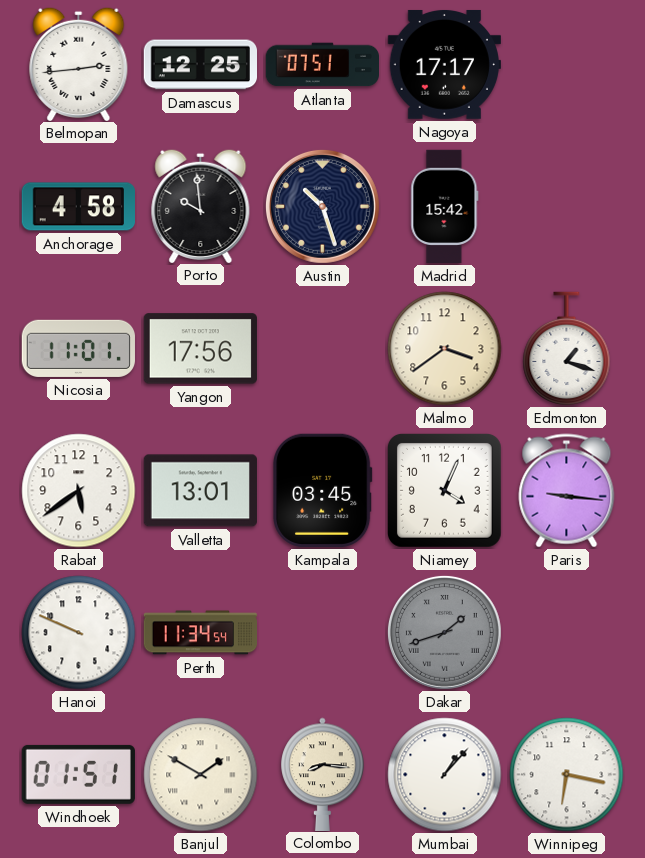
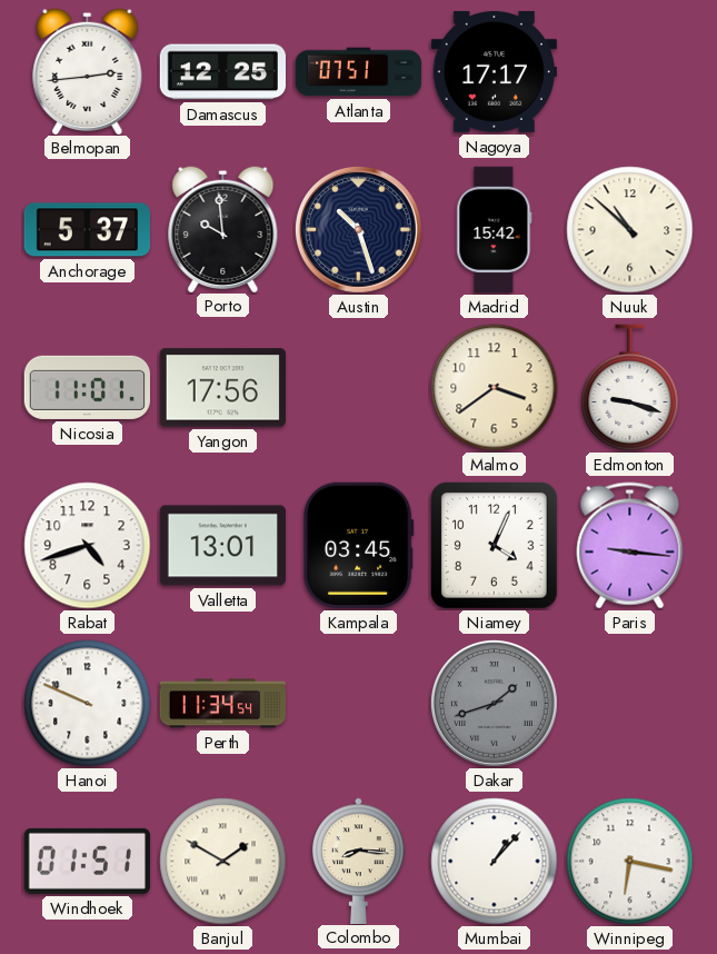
Anchorage: 4:58 -> 5:37 (87, 230)
Nuuk: none -> 10:52 (630, 230)
Edmonton: 1:18 -> 9:18 (630, 388)
Rabat: 5:39 -> 4:42 (88, 546)
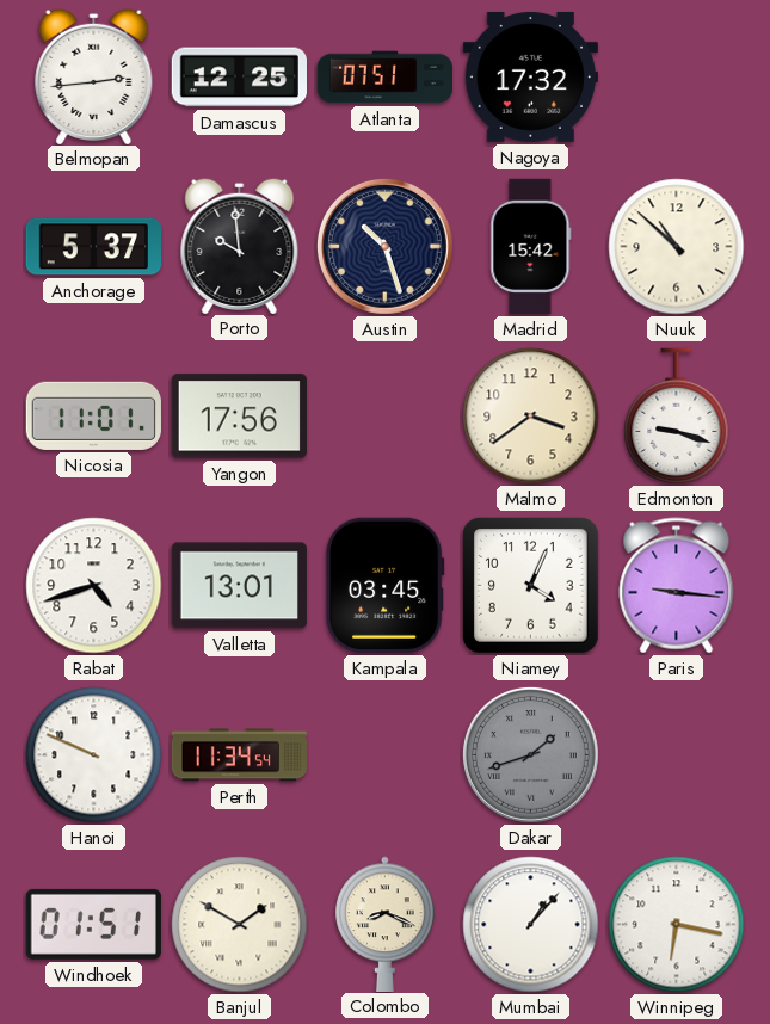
Nagoya: 17:17 -> 17:32 (530, 76)
Colombo: 8:16 -> 8:19 (386, 924)
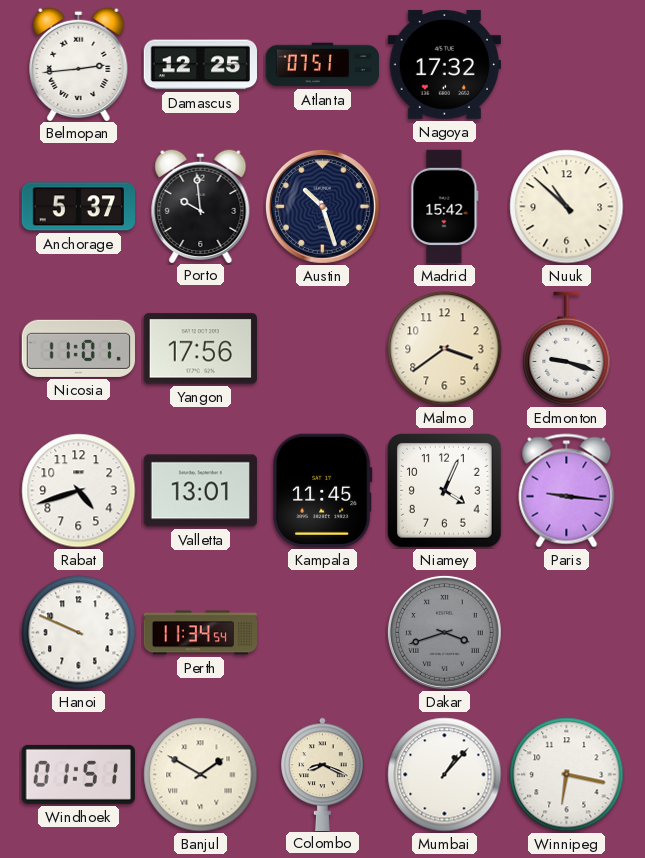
Kampala: 03:45 -> 11:45 (323, 490)
Dakar: 1:42 -> 3:42 (444, 632)
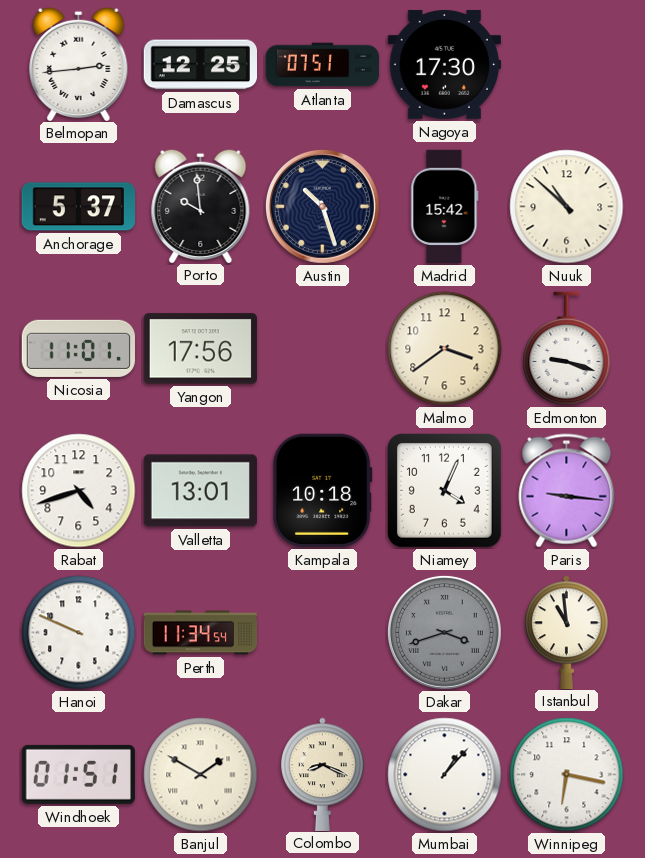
Nagoya: 17:32 -> 17:30 (444, 64)
Kampala: 11:45 -> 10:18 (323, 490)
Istanbul: none -> 10:59 (567, 632)
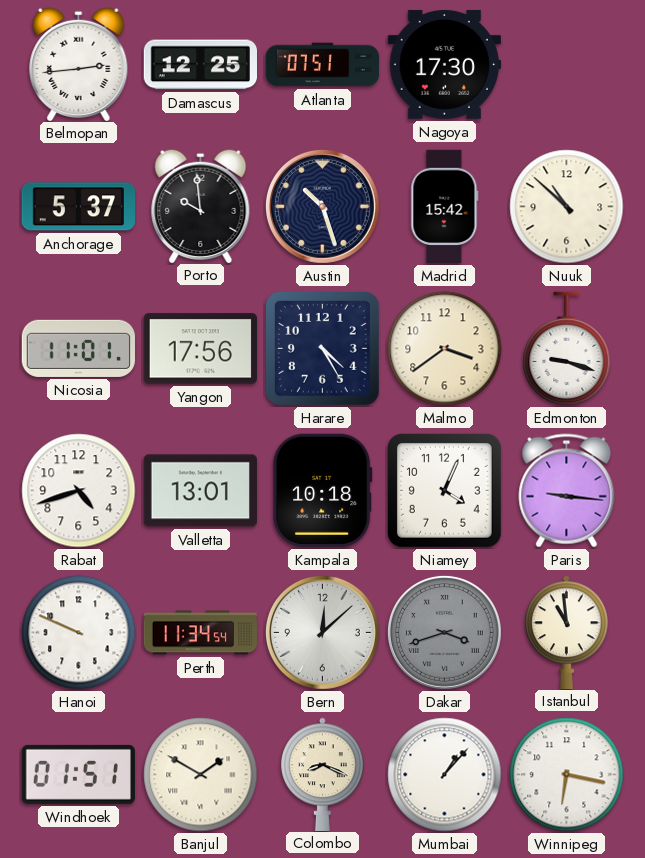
Harare: none -> 4:25 (322, 348)
Bern: none -> 12:08 (322, 632)
